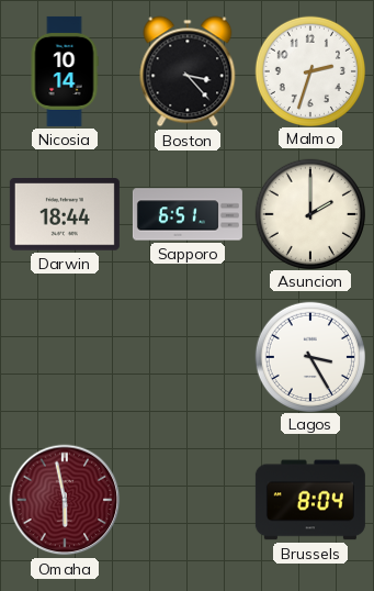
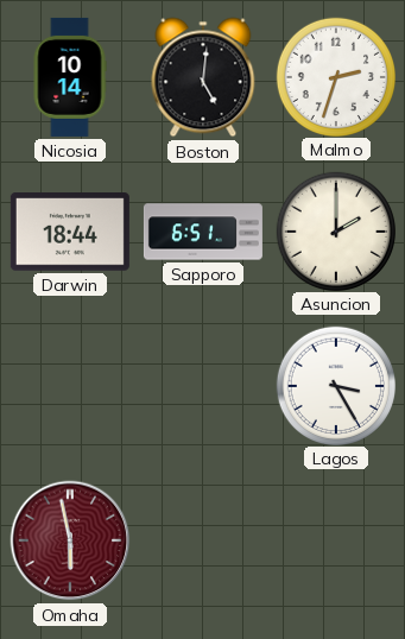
Boston: 3:23 -> 5:01 (203, 77)
Brussels: 8:04 -> none (310, 500)
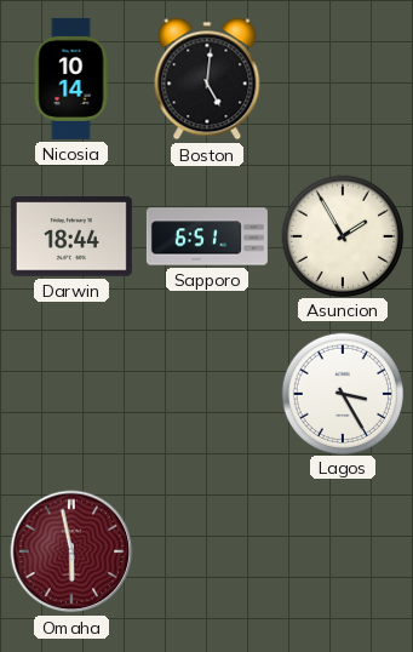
Malmo: 2:33 -> none (335, 76)
Asuncion: 2:00 -> 1:55 (342, 235)
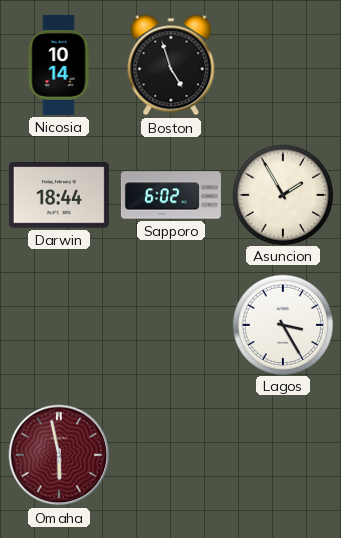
Boston: 5:01 -> 4:57 (171, 65)
Sapporo: 6:51 -> 6:02 (171, 195)
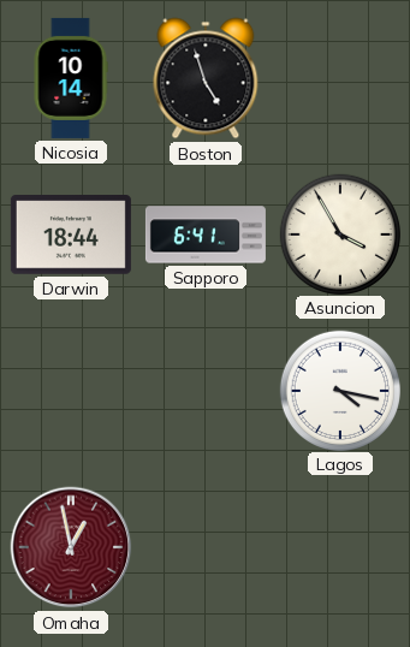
Sapporo: 6:02 -> 6:41 (206, 235)
Asuncion: 1:55 -> 3:55 (339, 233)
Lagos: 3:25 -> 4:17 (339, 390)
Omaha: 5:58 -> 12:58 (71, 547)
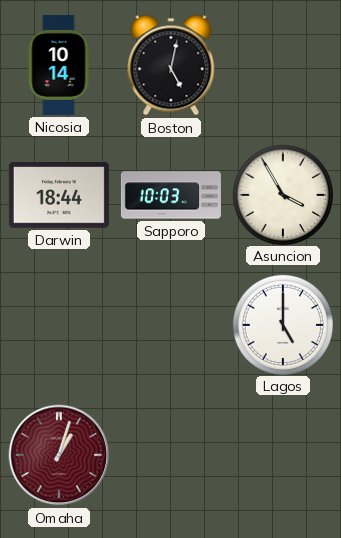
Boston: 4:57 -> 5:02 (171, 65)
Sapporo: 6:41 -> 10:03 (171, 195)
Lagos: 4:17 -> 5:00 (282, 324)
Omaha: 12:58 -> 1:03 (59, 455)
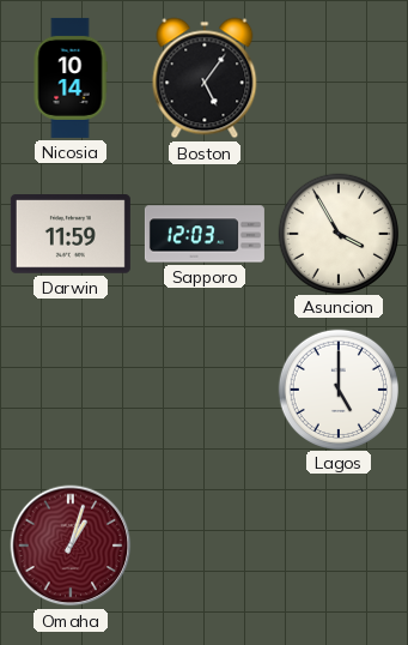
Boston: 5:02 -> 5:06 (205, 78)
Darwin: 18:44 -> 11:59 (71, 235)
Sapporo: 10:03 -> 12:03 (205, 234)
